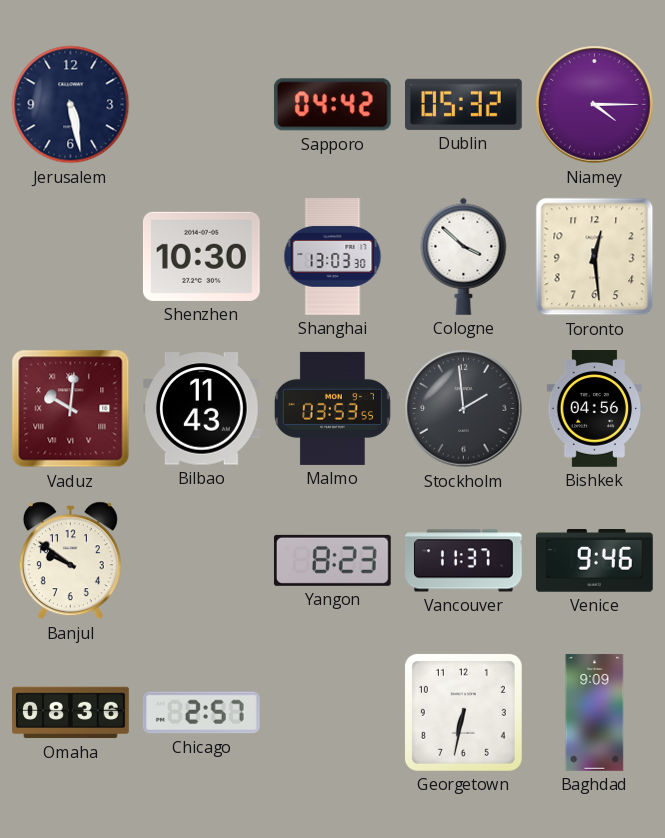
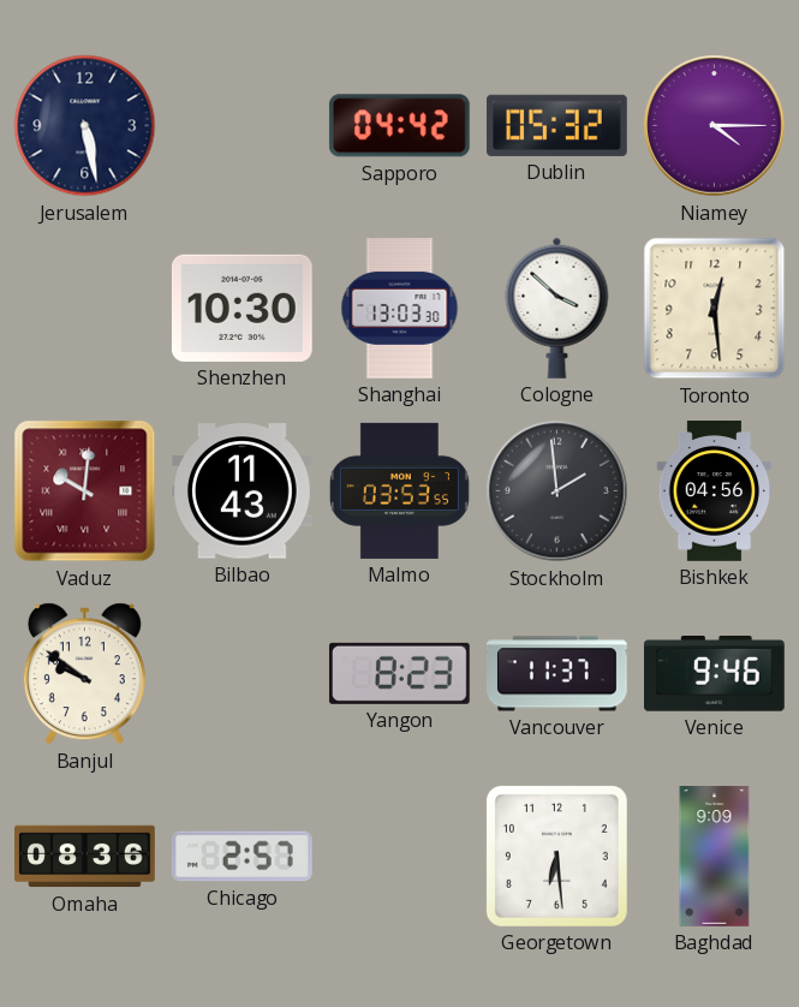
Georgetown: 6:32 -> 6:29 (556, 856)
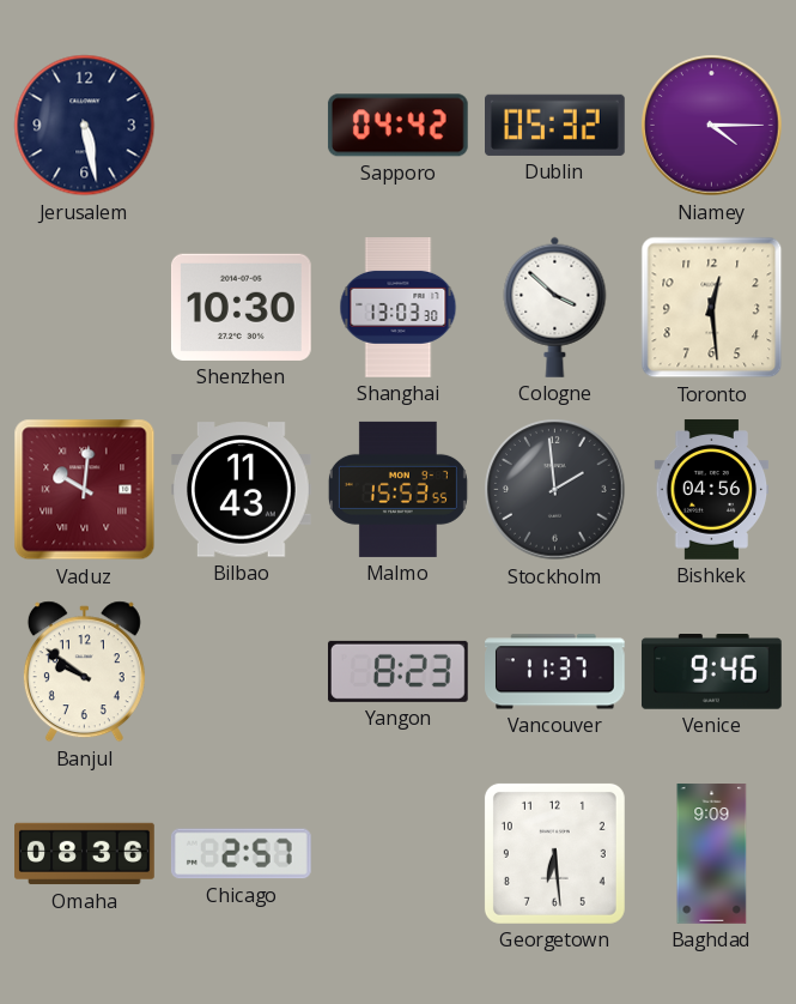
Malmo: 03:53 -> 15:53 (397, 489)
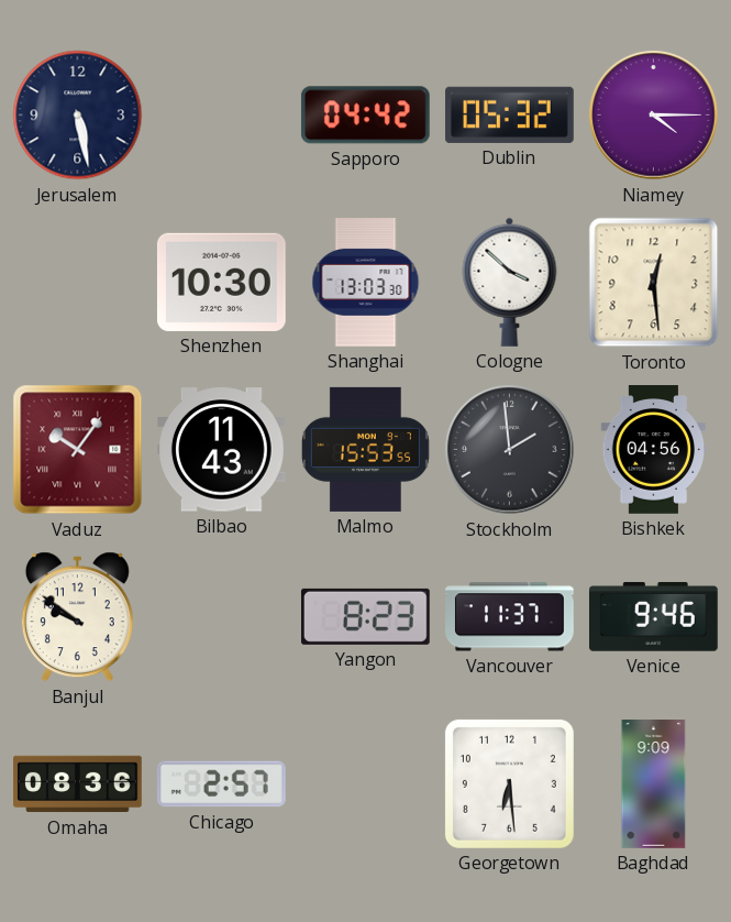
Vaduz: 10:01 -> 10:06 (78, 450)
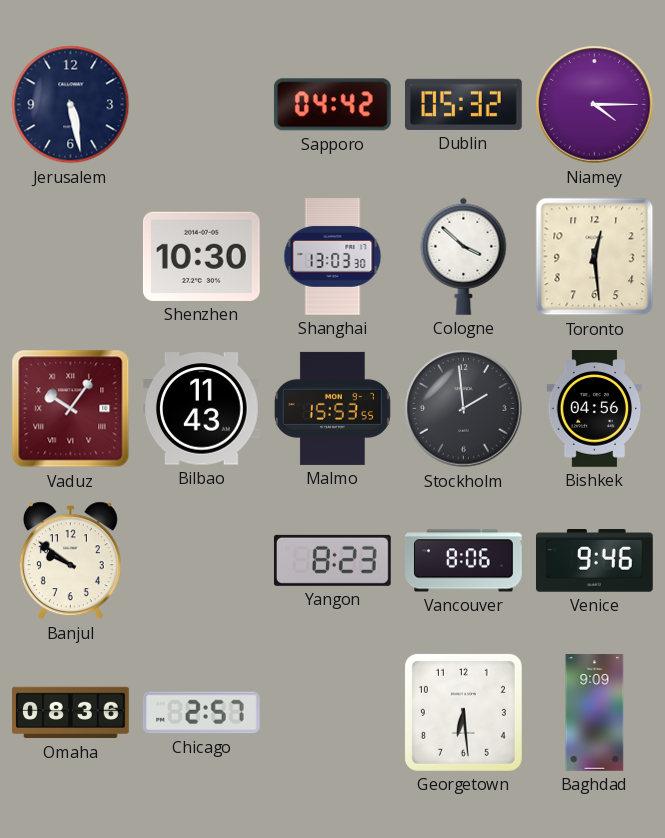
Vancouver: 11:37 -> 8:06 (464, 561)
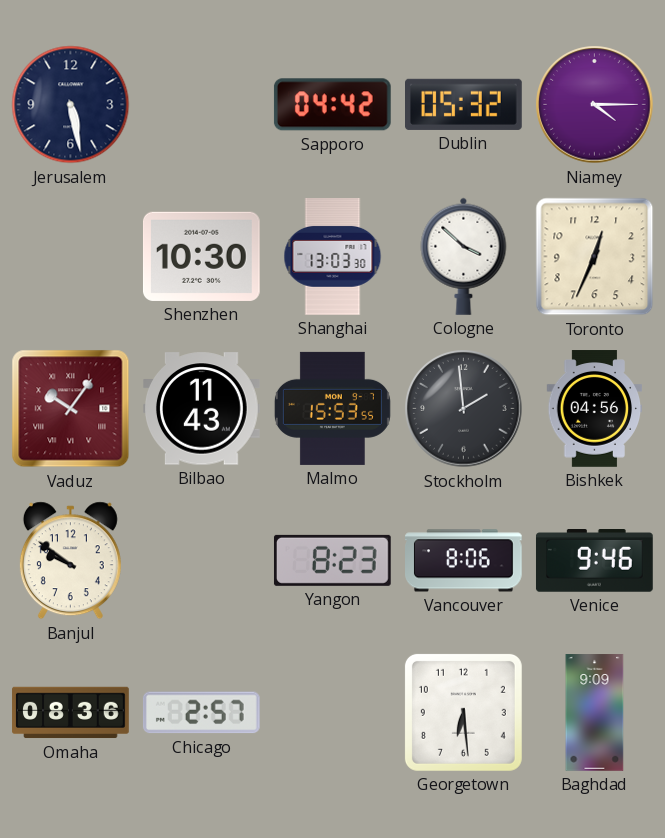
Toronto: 12:29 -> 12:34 (595, 257)
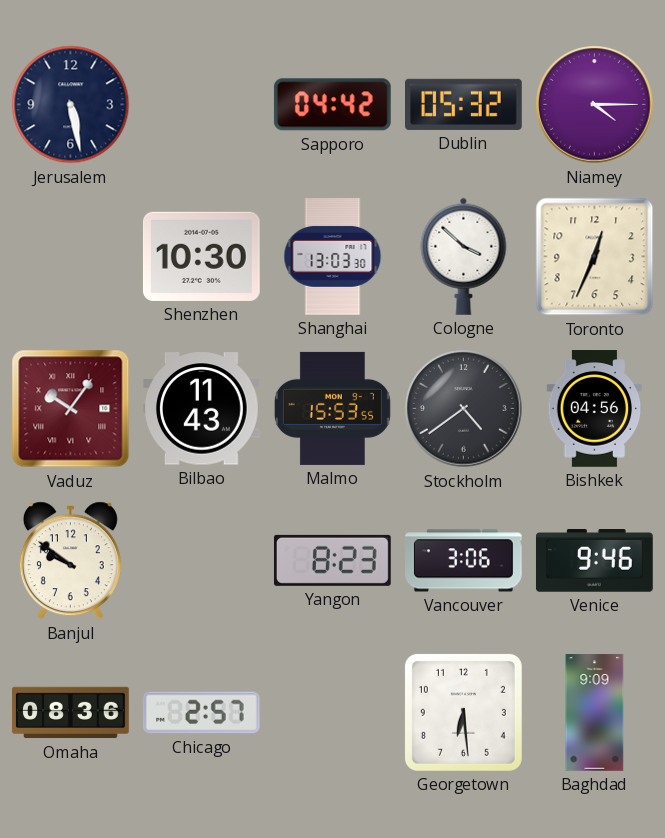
Stockholm: 1:59 -> 4:39 (464, 409)
Vancouver: 8:06 -> 3:06 (464, 561)
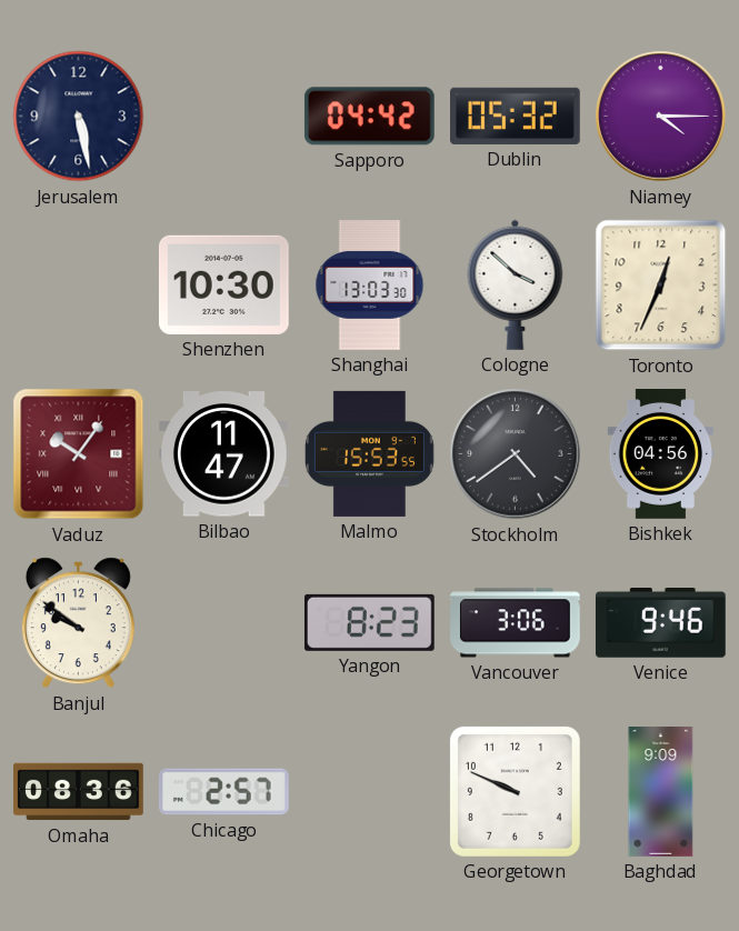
Bilbao: 11:43 -> 11:47 (224, 454)
Georgetown: 6:29 -> 9:49 (515, 791)
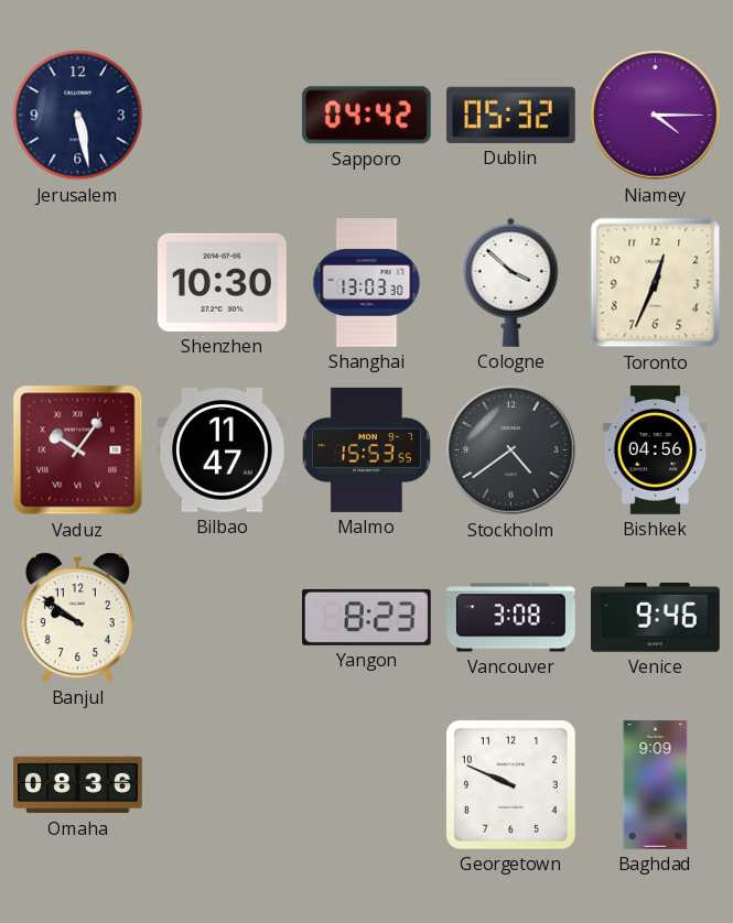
Vancouver: 3:06 -> 3:08 (511, 618)
Chicago: 2:57 -> none (223, 792)
